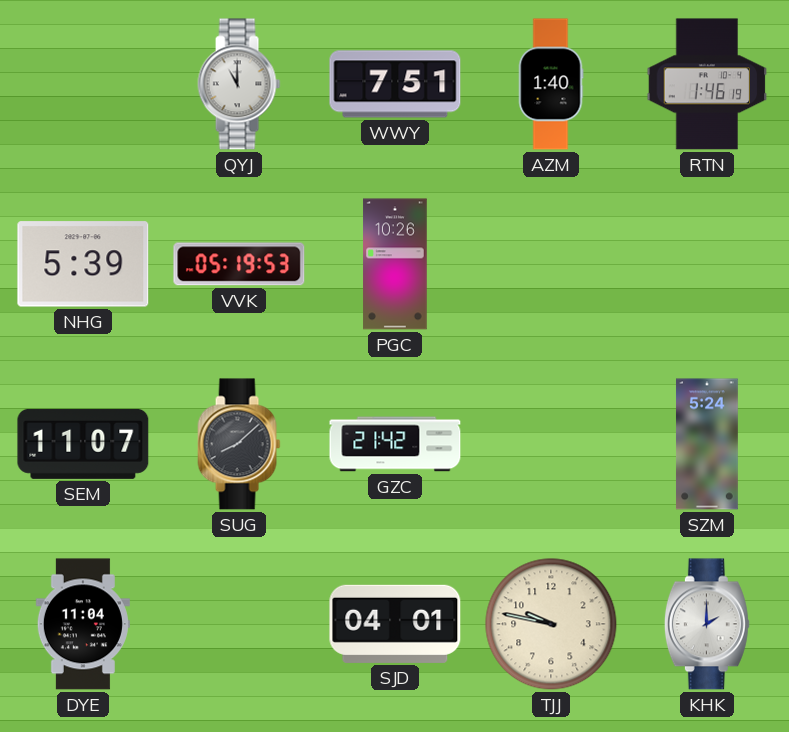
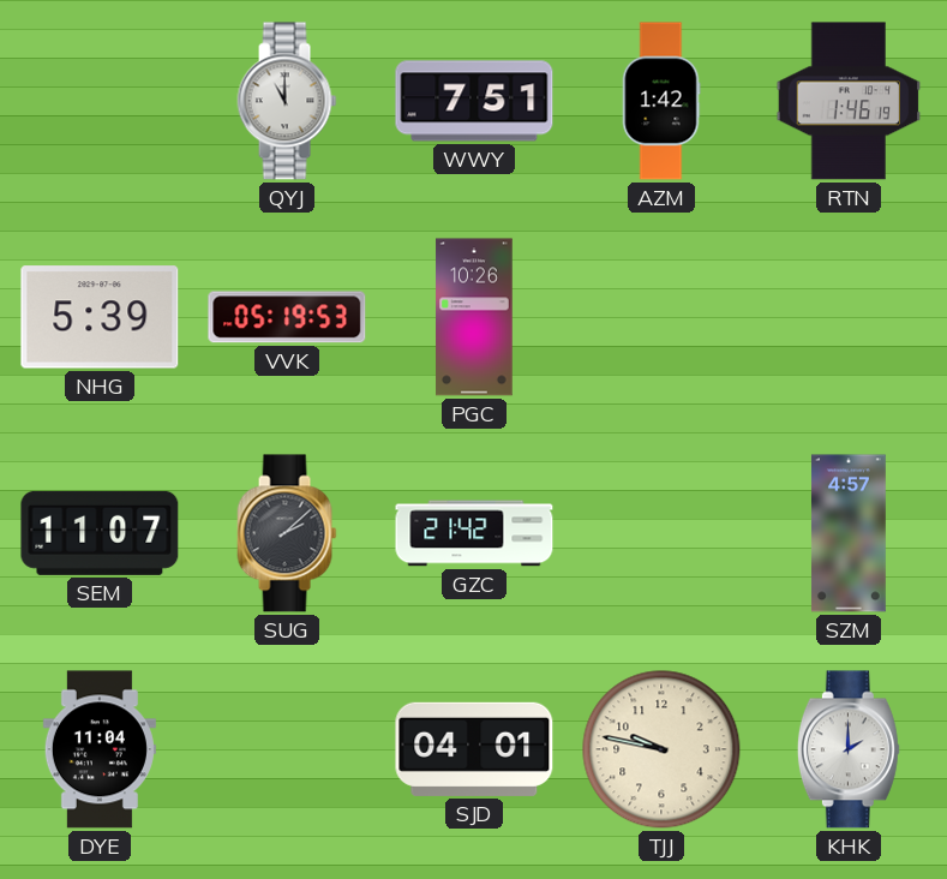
AZM: 1:40 -> 1:42 (661, 101)
SUG: 8:08 -> 2:08 (287, 533)
SZM: 5:24 -> 4:57 (849, 533)
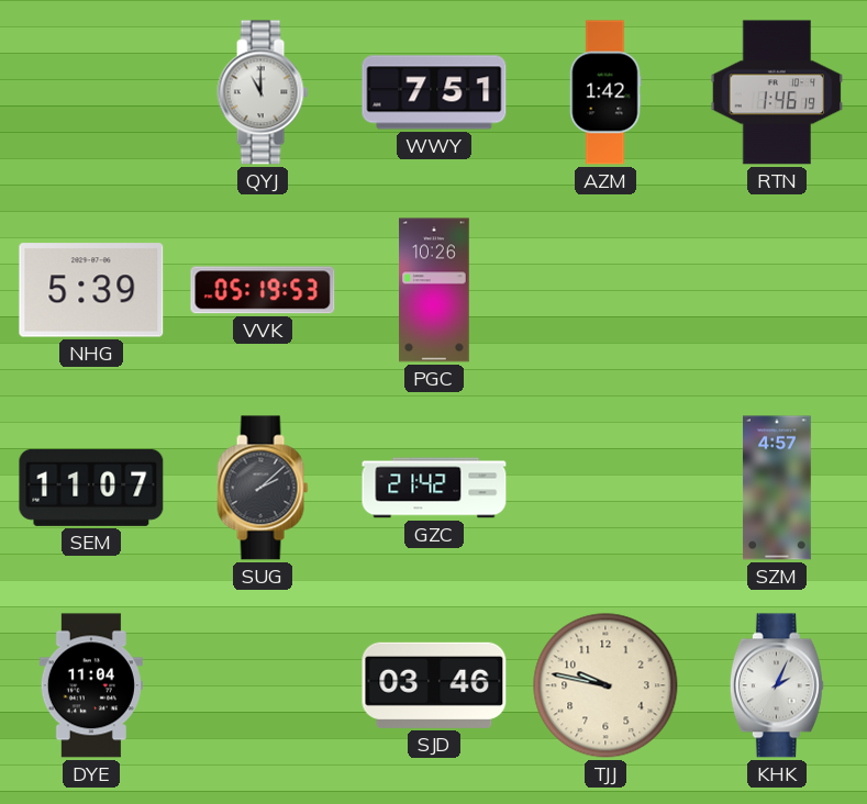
SJD: 04:01 -> 03:46 (434, 685)
KHK: 2:00 -> 2:04 (777, 685)
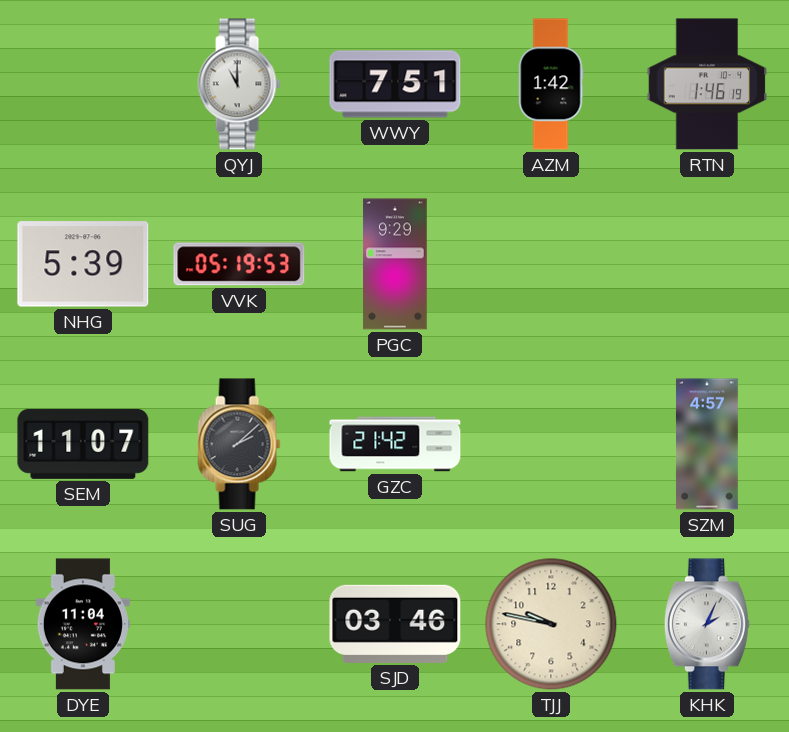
PGC: 10:26 -> 9:29 (395, 264)
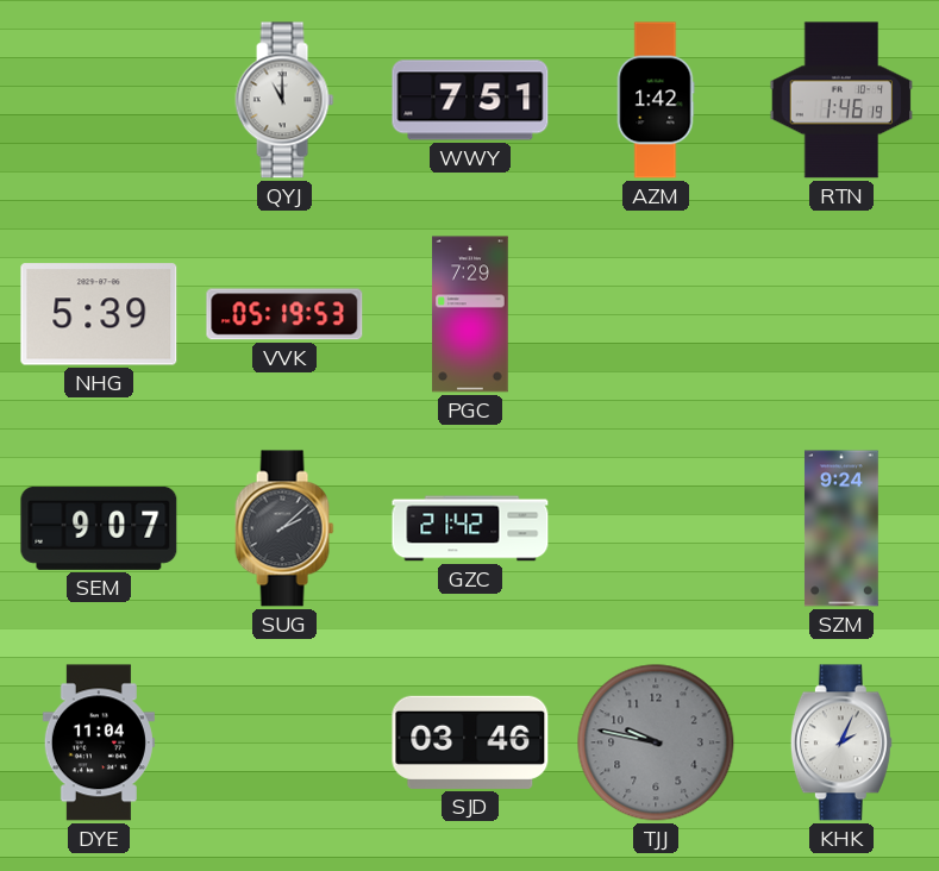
PGC: 9:29 -> 7:29 (470, 314)
SEM: 11:07 -> 9:07 (99, 528)
SZM: 4:57 -> 9:24 (841, 528)
TJJ dial: cream -> grey (656, 742)
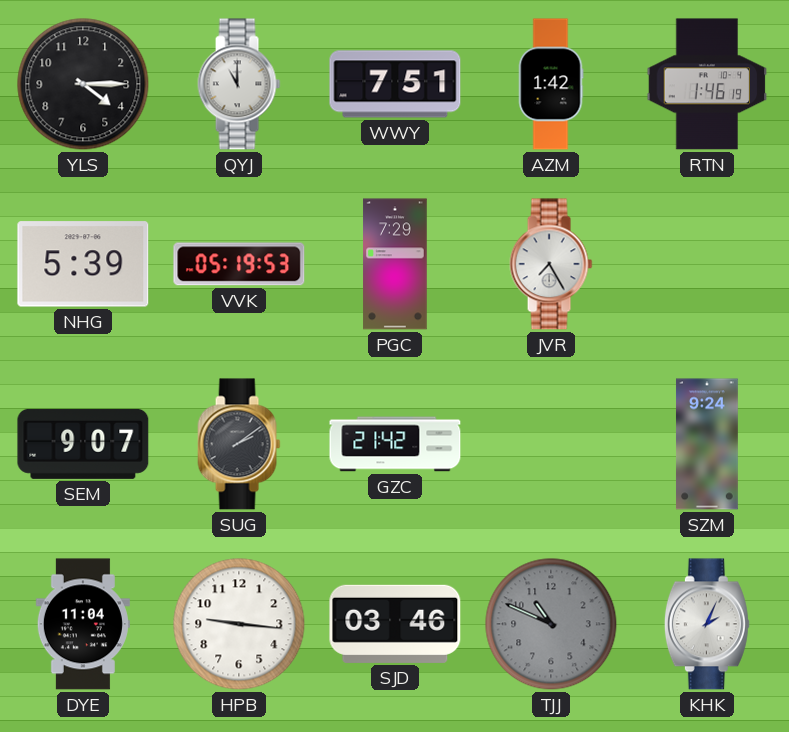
YLS: none -> 4:15 (83, 84)
JVR: none -> 7:25 (551, 264)
SUG: 2:08 -> 2:09 (239, 444)
HPB: none -> 9:16 (239, 624)
TJJ: 9:47 -> 10:49 (551, 624)
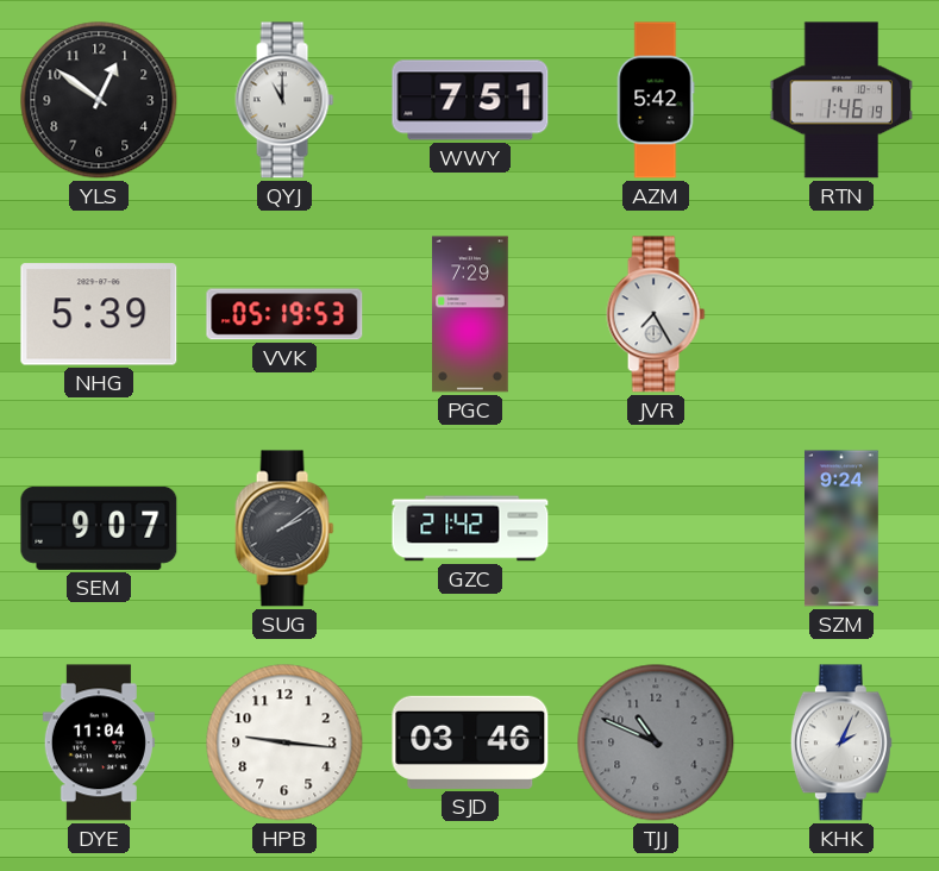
YLS: 4:15 -> 12:51 (99, 100)
AZM: 1:42 -> 5:42 (656, 100)
